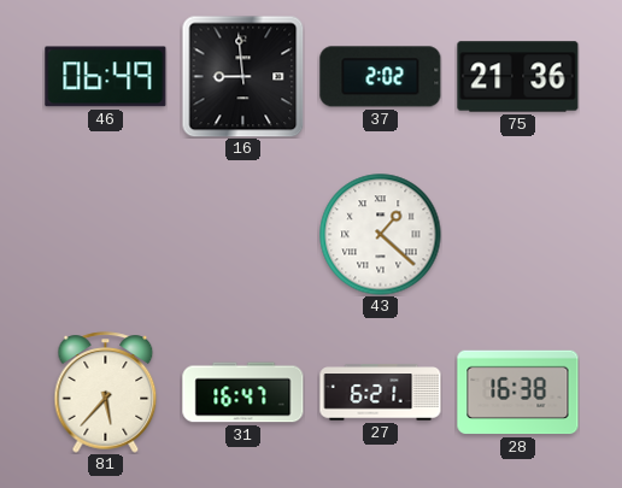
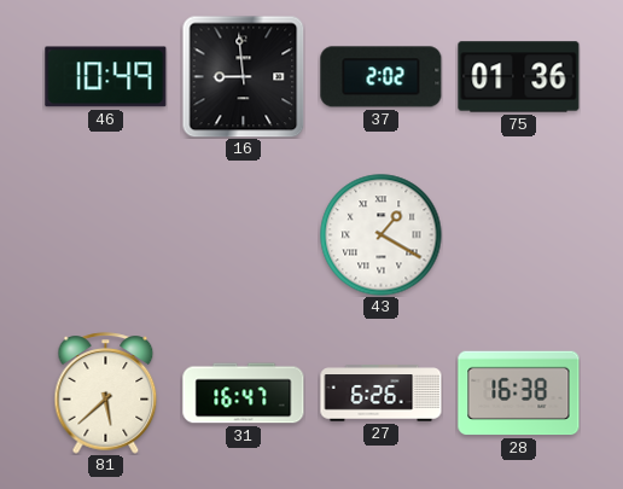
46: 06:49 -> 10:49 (106, 77)
75: 21:36 -> 01:36 (519, 77)
43: 1:22 -> 1:20 (382, 235)
81: 5:37 -> 5:38 (106, 394)
27: 6:21 -> 6:26 (382, 394)
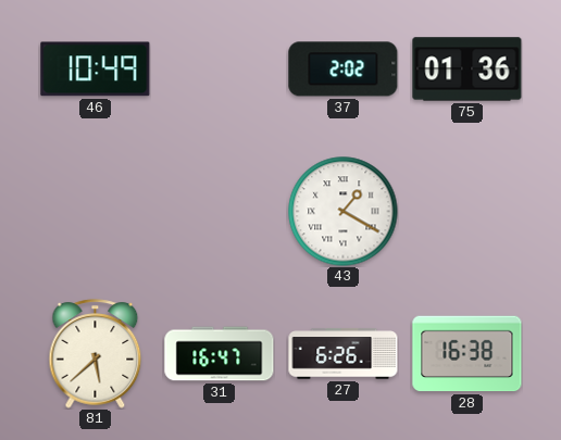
16: 8:59 -> none (243, 76)
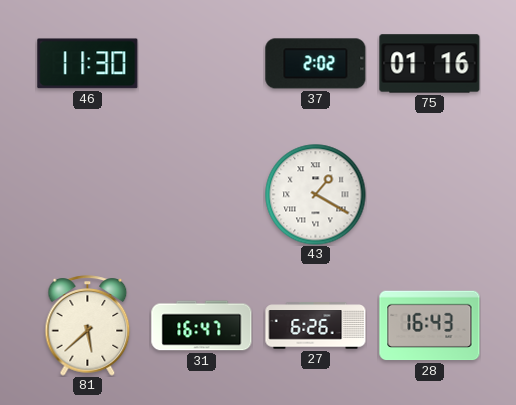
46: 10:49 -> 11:30 (88, 64)
75: 01:36 -> 01:16 (430, 64)
28: 16:38 -> 16:43 (430, 326)
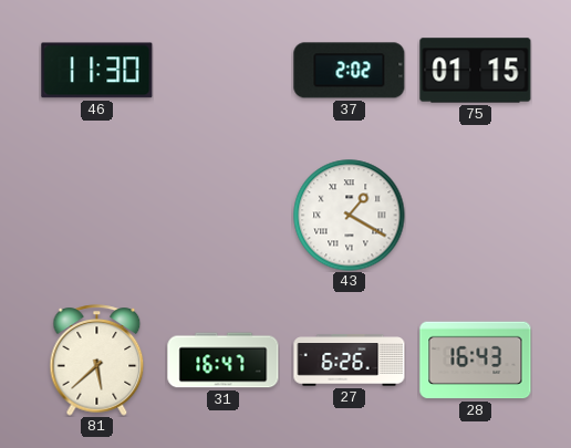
75: 01:16 -> 01:15 (476, 71)
